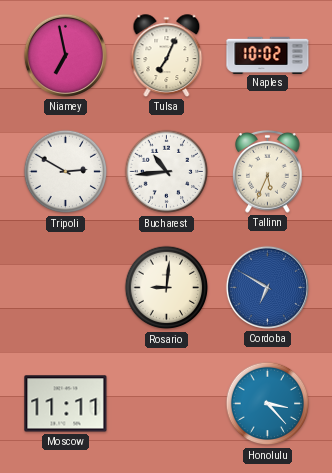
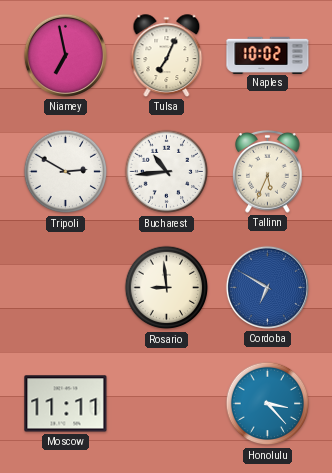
Rosario: 9:01 -> 8:59 (167, 288)
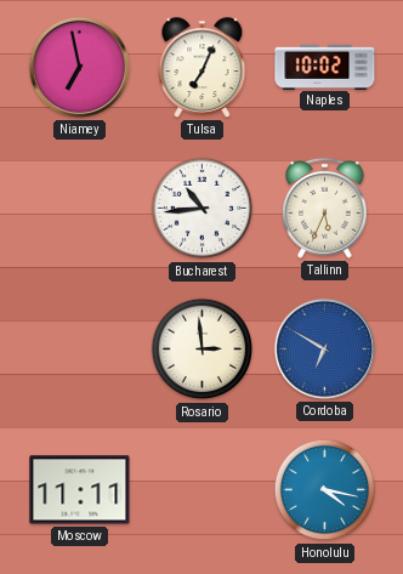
Tripoli: 2:50 -> none (66, 172)
Rosario: 8:59 -> 2:59 (203, 349)
Honolulu: 3:23 -> 4:17 (325, 490)
